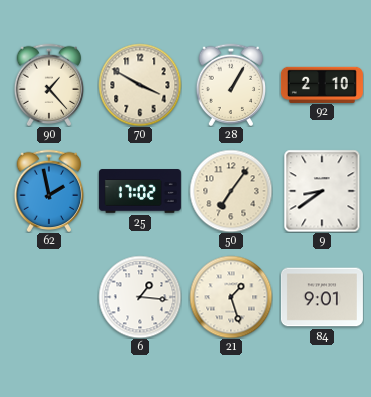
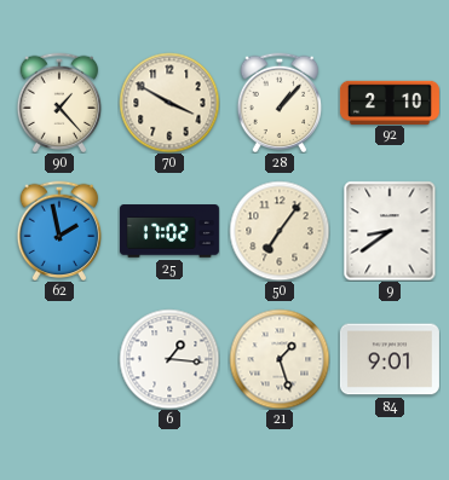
28: 1:05 -> 1:07 (280, 103)
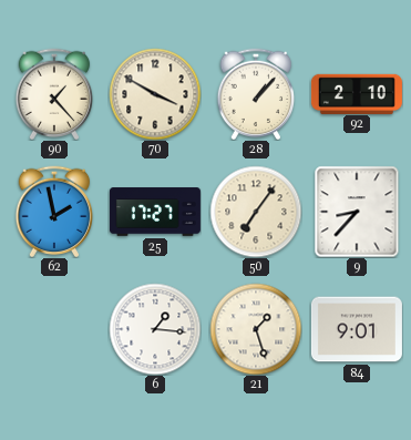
25: 17:02 -> 17:27 (155, 212)
9: 8:39 -> 8:37 (357, 212)
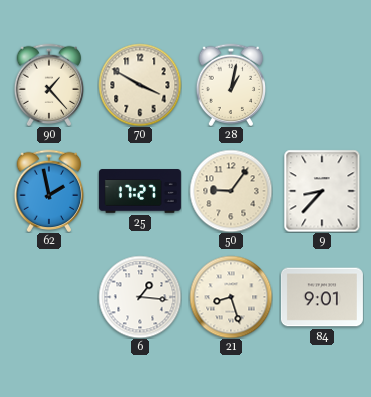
28: 1:07 -> 1:02 (231, 85)
92: 2:10 -> none (357, 93)
50: 7:06 -> 9:06 (231, 191)
21: 1:27 -> 8:27 (231, 297)
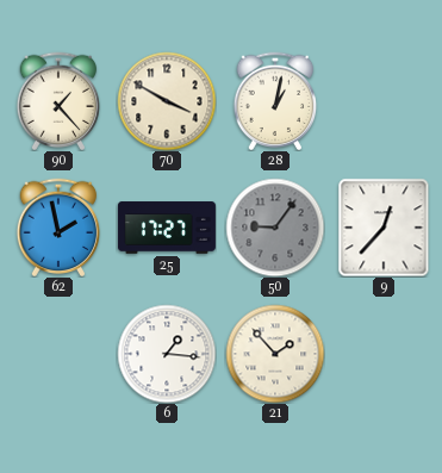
50 dial: cream -> grey (275, 228)
9: 8:37 -> 12:37 (384, 228)
21: 8:27 -> 1:53 (275, 354)
84: 9:01 -> none (322, 297)
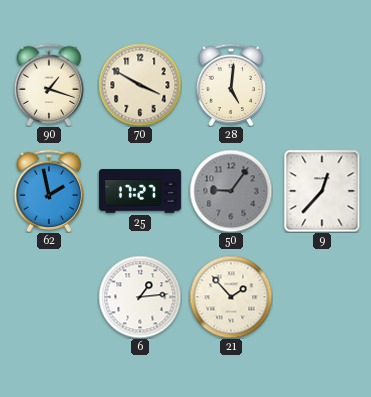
90: 1:23 -> 1:18 (49, 85)
28: 1:02 -> 5:01 (231, 85)
6: 1:16 -> 1:14 (140, 297)
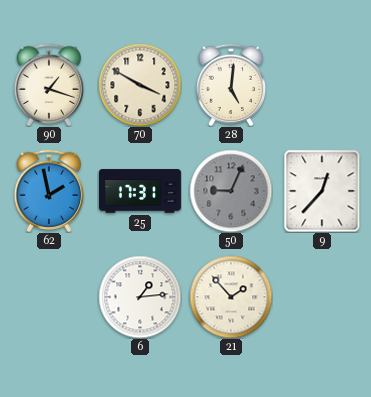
25: 17:27 -> 17:31 (140, 191)
50: 9:06 -> 9:04 (231, 191)
